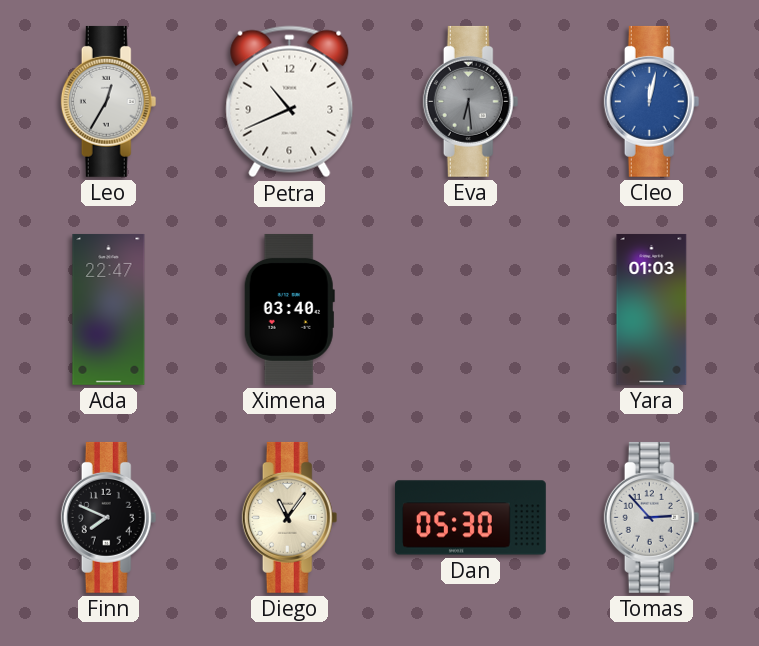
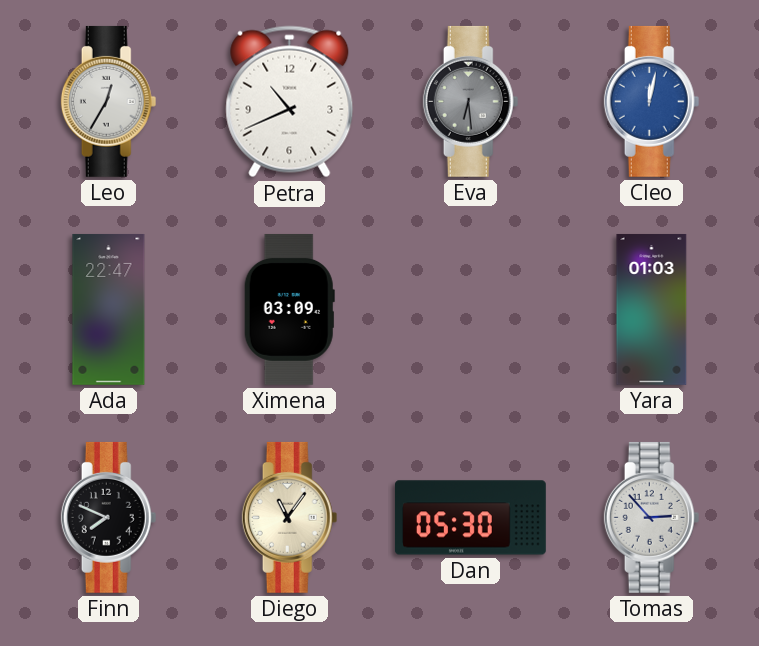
Ximena: 03:40 -> 03:09 (289, 309)
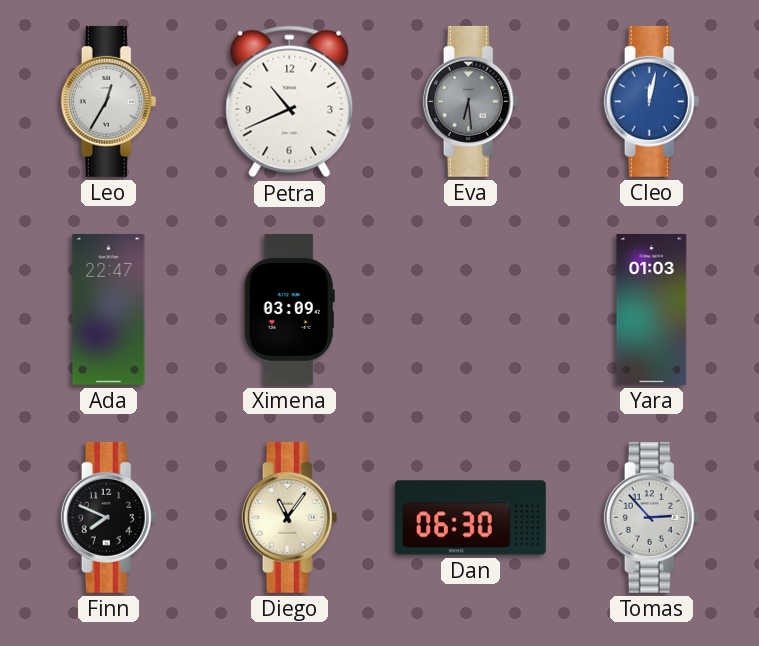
Dan: 05:30 -> 06:30 (470, 518)
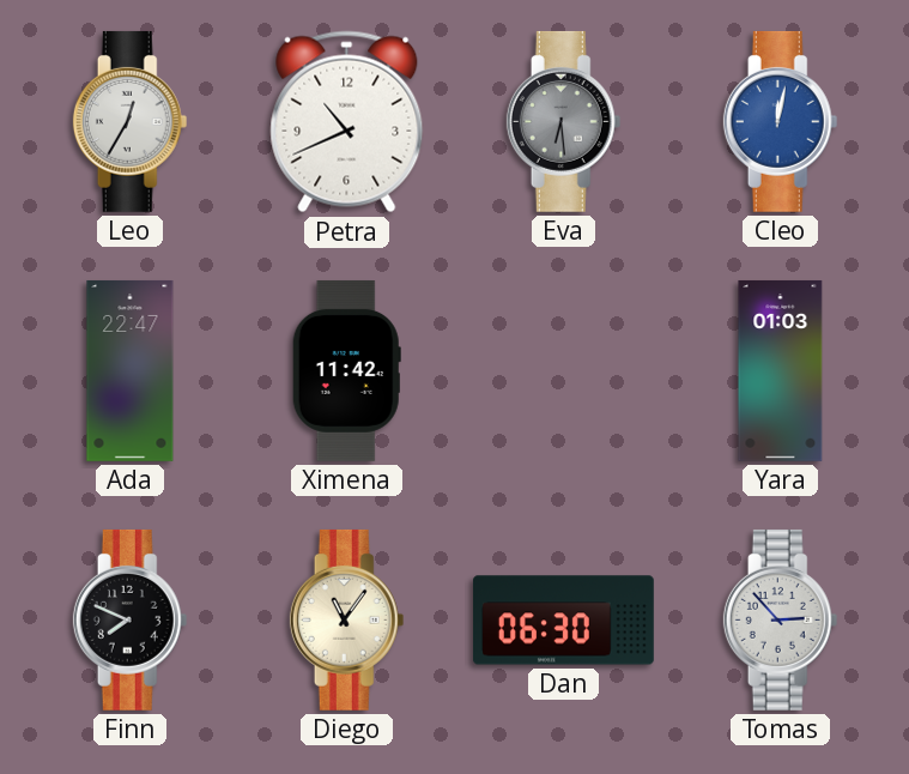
Ximena: 03:09 -> 11:42 (346, 370)
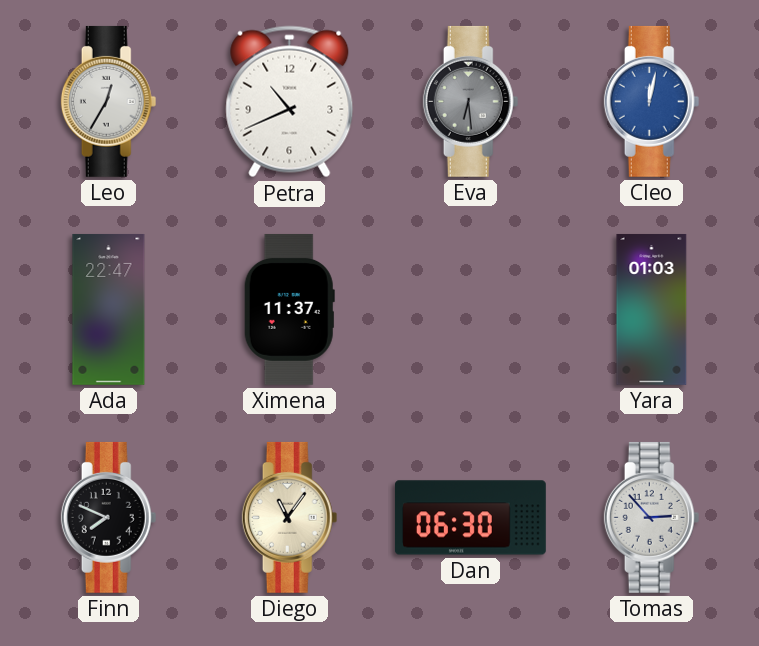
Ximena: 11:42 -> 11:37 (289, 309)
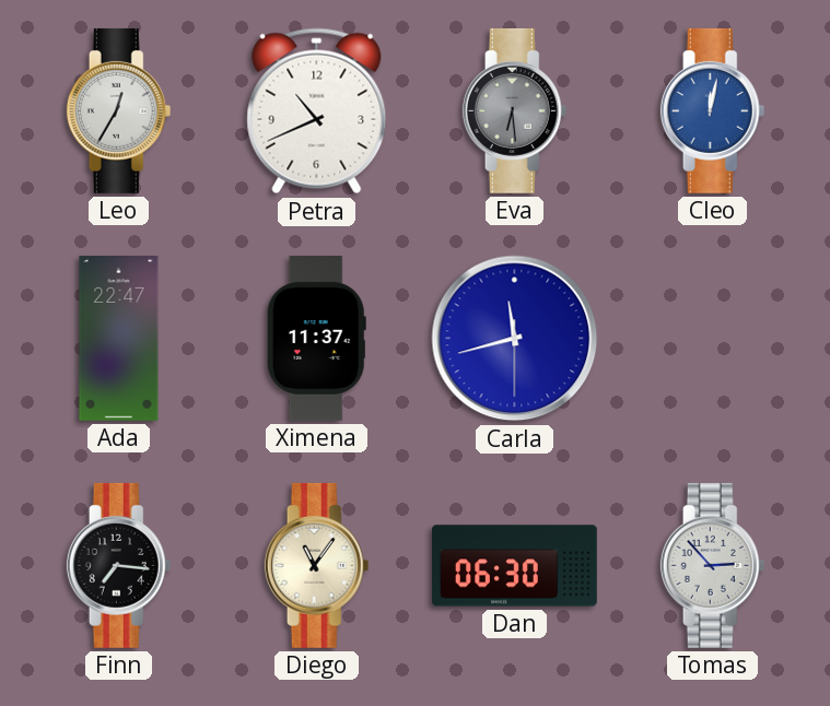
Carla: none -> 11:42 (515, 339)
Yara: 01:03 -> none (652, 310)
Finn: 7:49 -> 7:16 (119, 565)
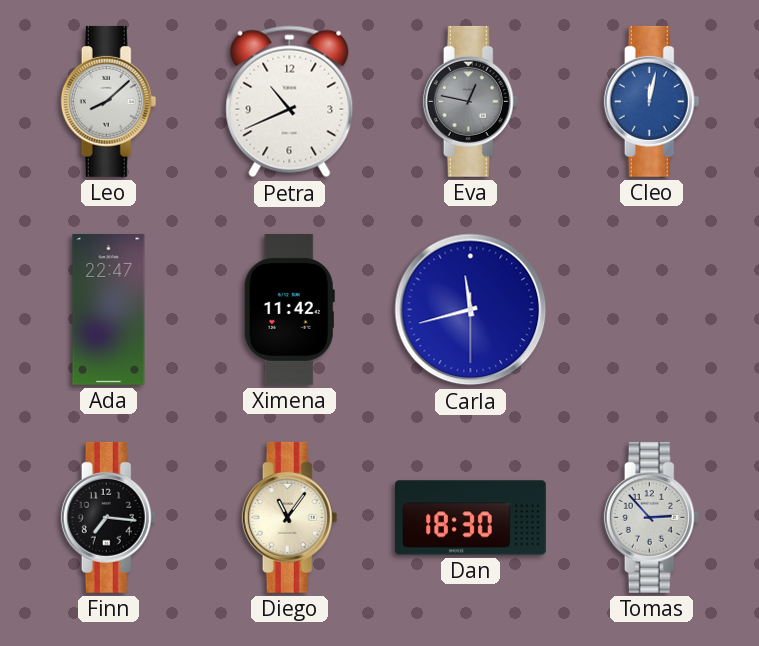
Leo: 12:35 -> 8:08 (109, 101)
Eva: 6:29 -> 12:47 (471, 101)
Ximena: 11:37 -> 11:42 (289, 309)
Dan: 06:30 -> 18:30 (470, 518)
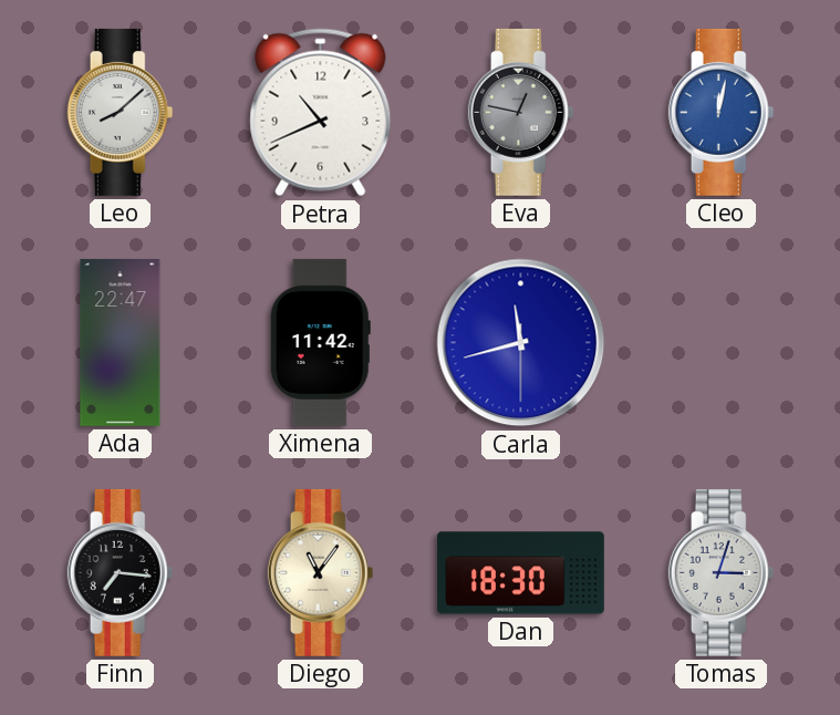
Tomas: 2:53 -> 3:03 (722, 572)
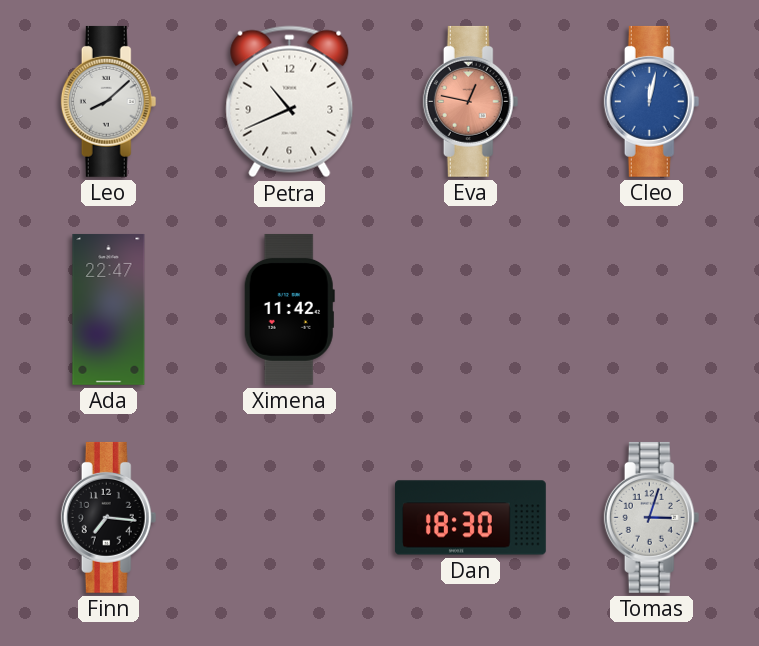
Eva dial: grey -> salmon (471, 101)
Carla: 11:42 -> none (521, 343)
Diego: 11:06 -> none (321, 572)
